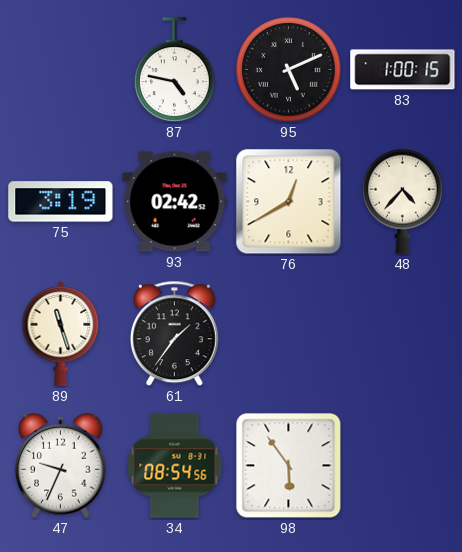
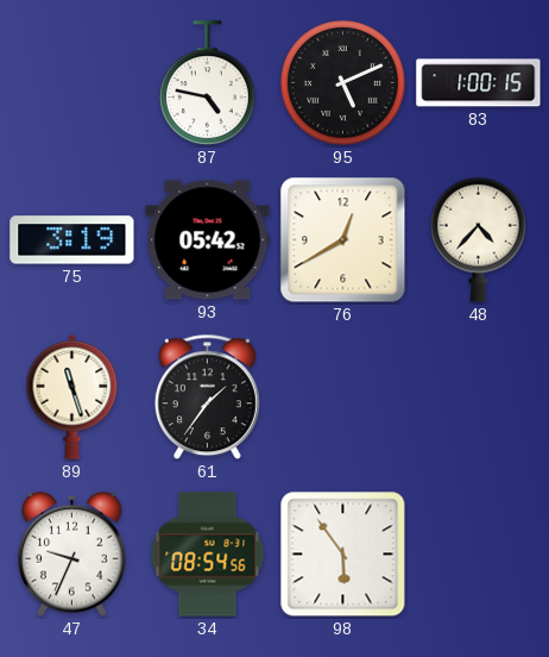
93: 02:42 -> 05:42 (208, 240)
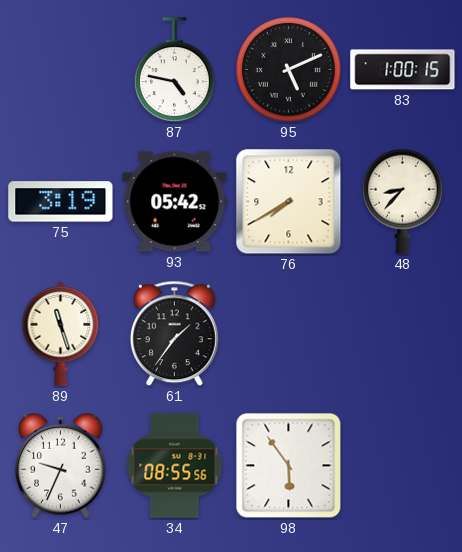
76: 12:40 -> 7:40 (289, 202)
48: 4:37 -> 8:37 (402, 201)
34: 08:54 -> 08:55 (175, 466)
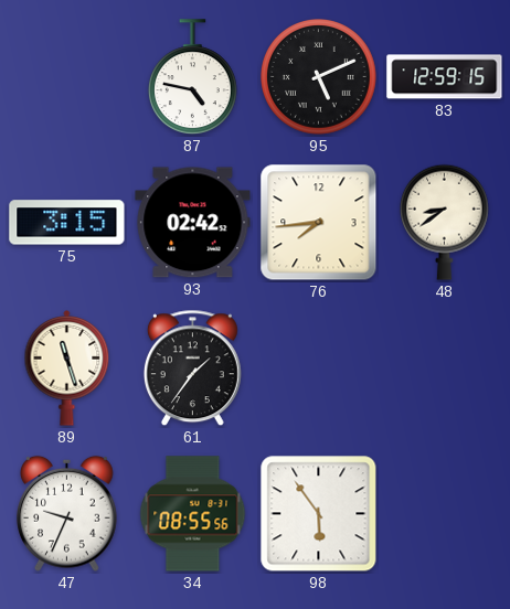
83: 1:00 -> 12:59 (445, 77)
75: 3:19 -> 3:15 (67, 223)
93: 05:42 -> 02:42 (193, 223)
76: 7:40 -> 7:44 (319, 223)
48: 8:37 -> 8:39 (444, 222)
